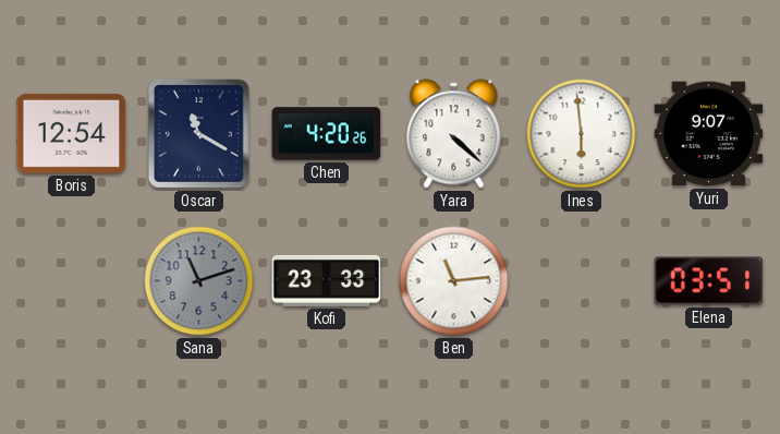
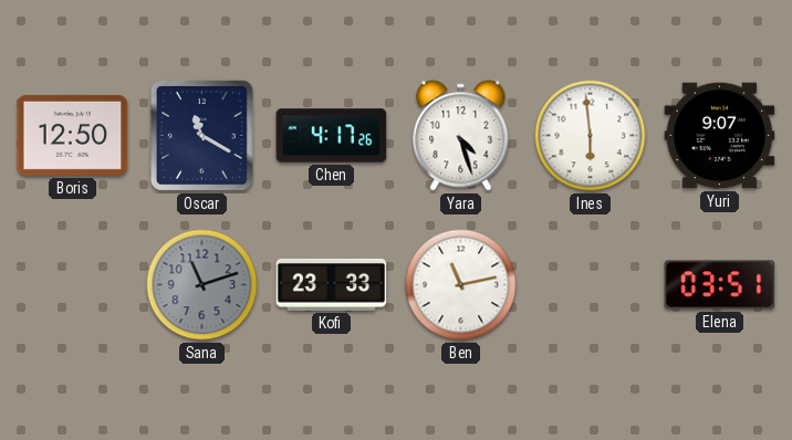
Boris: 12:54 -> 12:50 (73, 135)
Chen: 4:20 -> 4:17 (332, 136)
Yara: 4:22 -> 4:27 (461, 136)
Ben: 11:14 -> 11:13 (461, 285)
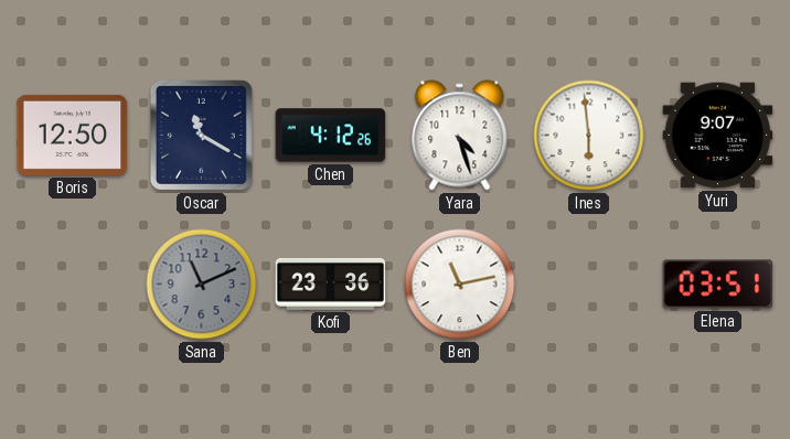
Chen: 4:17 -> 4:12 (331, 136)
Sana: 11:12 -> 11:11 (202, 285)
Kofi: 23:33 -> 23:36 (331, 283)
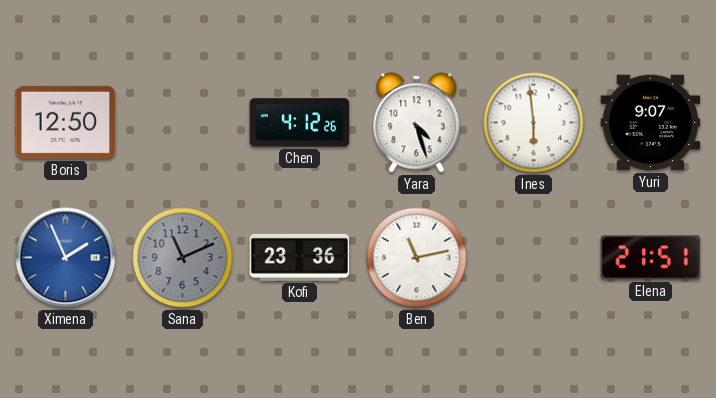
Oscar: 11:20 -> none (201, 135)
Ximena: none -> 1:56 (66, 258)
Elena: 03:51 -> 21:51 (651, 258)
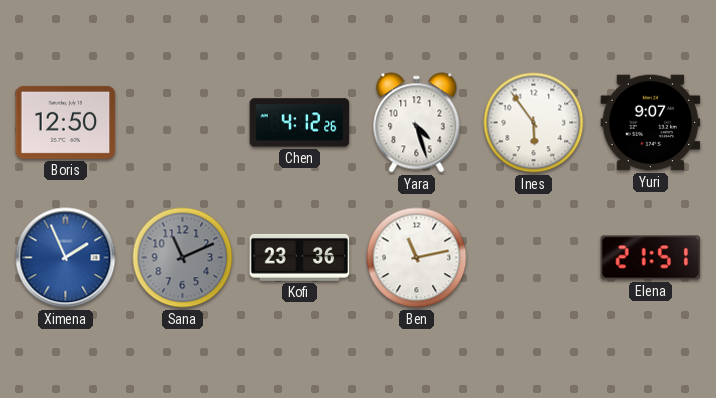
Ines: 5:59 -> 5:54 (534, 123)
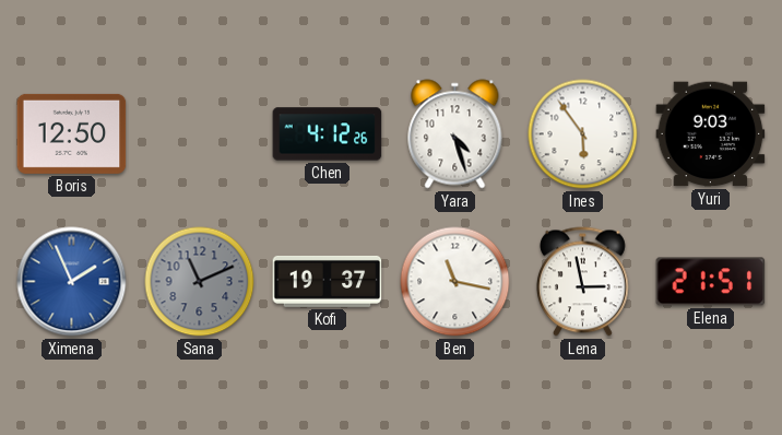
Yuri: 9:07 -> 9:03 (711, 134)
Kofi: 23:36 -> 19:37 (328, 281)
Ben: 11:13 -> 11:17 (455, 282)
Lena: none -> 2:58 (582, 282)
